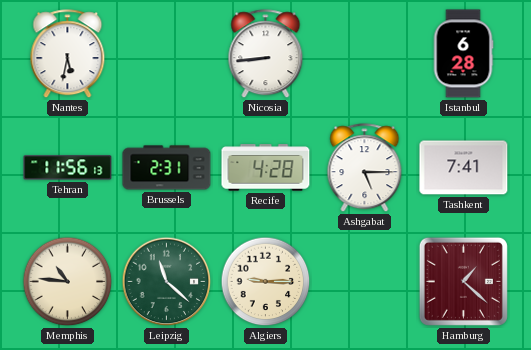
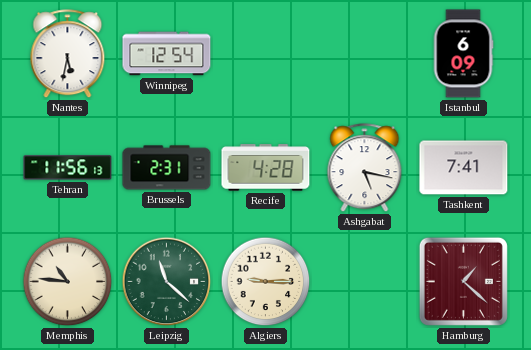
Winnipeg: none -> 12:54 (167, 54)
Nicosia: 8:44 -> none (266, 54)
Istanbul: 6:28 -> 6:09 (463, 54)
Ashgabat: 5:15 -> 5:17 (365, 168)
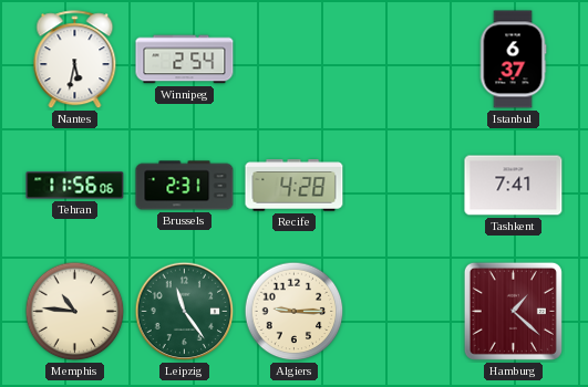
Winnipeg: 12:54 -> 2:54 (185, 60)
Istanbul: 6:09 -> 6:37 (513, 60)
Tehran: 11:56:13 -> 11:56:06 (75, 186)
Ashgabat: 5:17 -> none (365, 168)
Leipzig: 11:22 -> 11:24 (185, 312)
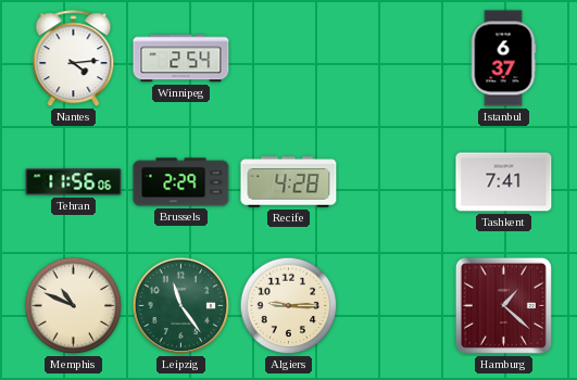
Nantes: 5:32 -> 4:14 (74, 59)
Brussels: 2:31 -> 2:29 (181, 182)
Memphis: 10:46 -> 10:49 (74, 306)
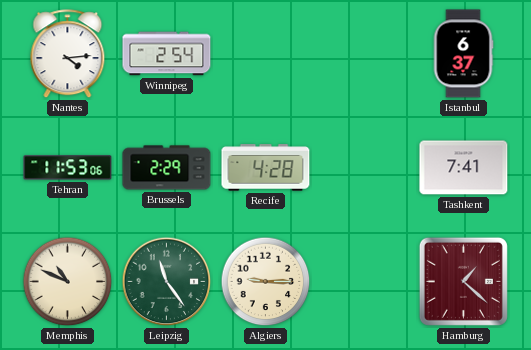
Tehran: 11:56 -> 11:53 (68, 168)
